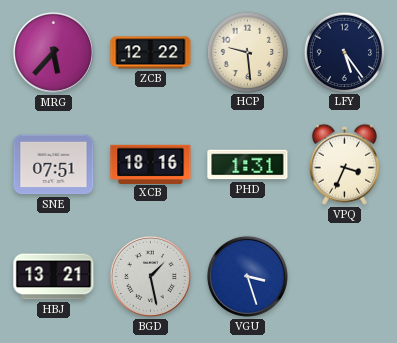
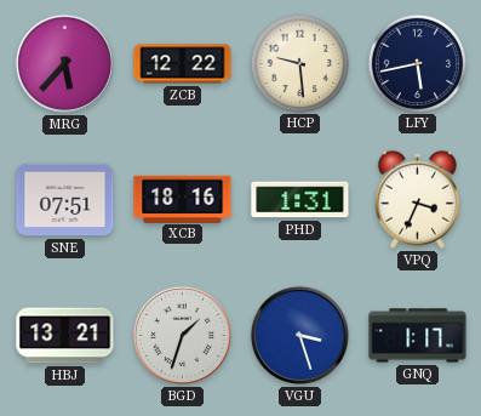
LFY: 5:24 -> 5:43 (417, 63)
BGD: 1:28 -> 1:33 (182, 335)
GNQ: none -> 1:17 (418, 336)
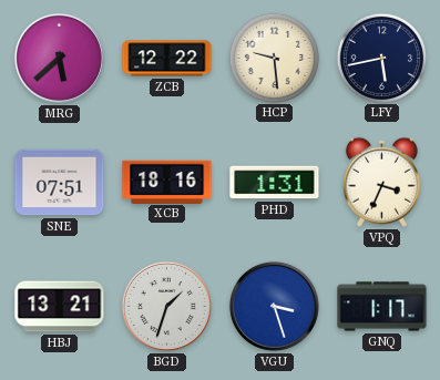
MRG: 5:37 -> 5:38 (59, 58)
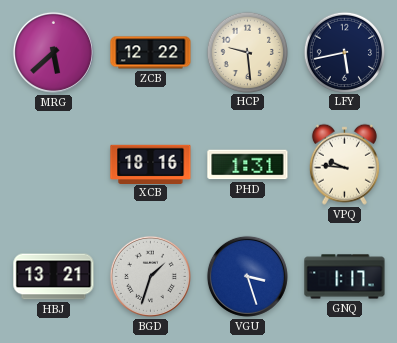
SNE: 07:51 -> none (60, 183)
VPQ: 3:34 -> 9:46 (344, 164)
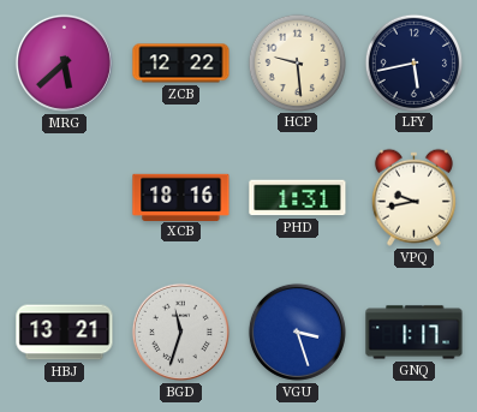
VPQ: 9:46 -> 9:43 (413, 197)
BGD: 1:33 -> 11:33 (180, 332)
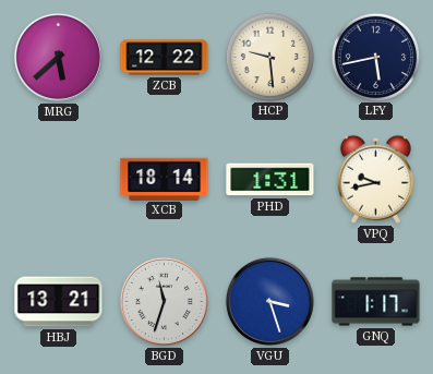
XCB: 18:16 -> 18:14 (165, 179)
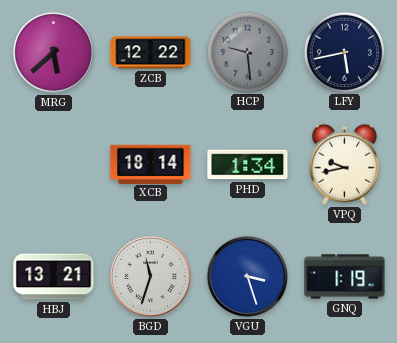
HCP dial: cream -> grey (247, 52)
PHD: 1:31 -> 1:34 (248, 165)
GNQ: 1:17 -> 1:19 (345, 277)
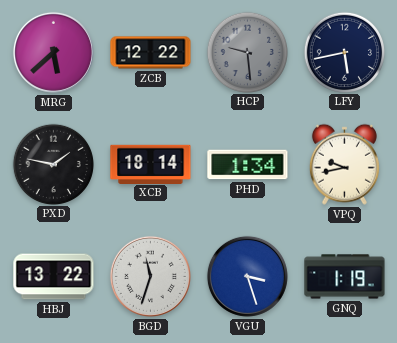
PXD: none -> 1:47 (53, 164)
HBJ: 13:21 -> 13:22 (54, 277)
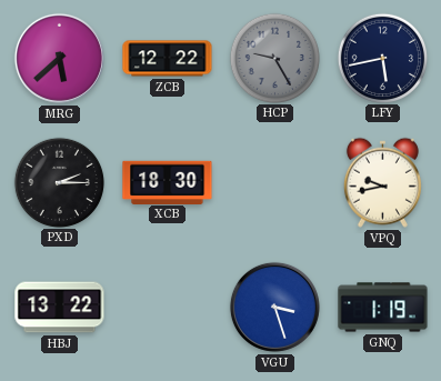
HCP: 9:29 -> 9:25 (274, 58)
PXD: 1:47 -> 2:15 (59, 182)
XCB: 18:14 -> 18:30 (168, 182)
PHD: 1:34 -> none (248, 165)
BGD: 11:33 -> none (150, 276)
